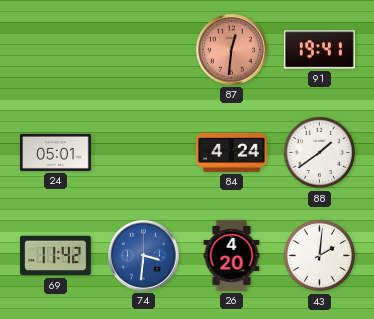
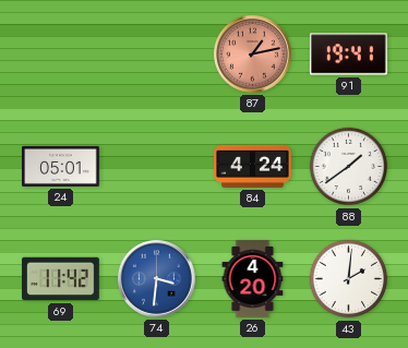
87: 12:31 -> 1:13 (253, 55)
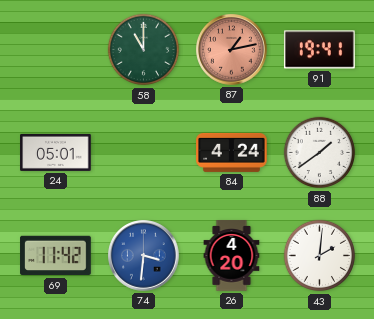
58: none -> 11:00 (144, 50)
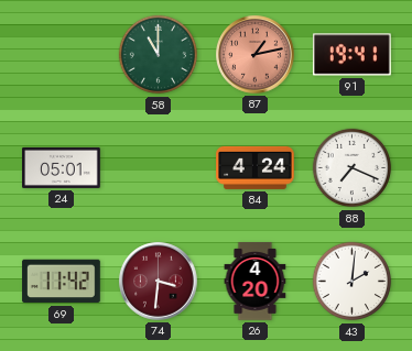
88: 1:39 -> 7:19 (353, 168)
74 dial: blue -> burgundy (159, 282)
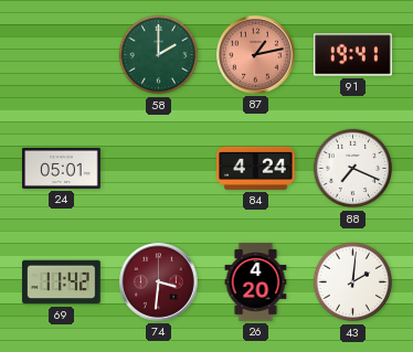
58: 11:00 -> 2:00 (159, 55)
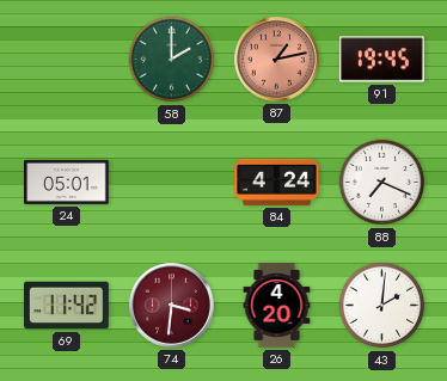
91: 19:41 -> 19:45 (382, 60)
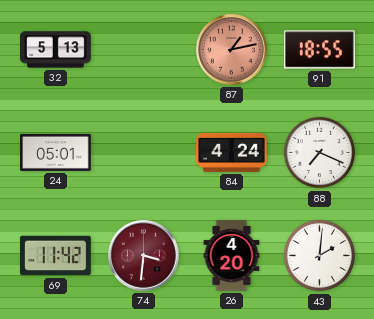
32: none -> 5:13 (56, 50)
58: 2:00 -> none (172, 60)
91: 19:45 -> 18:55 (320, 50)
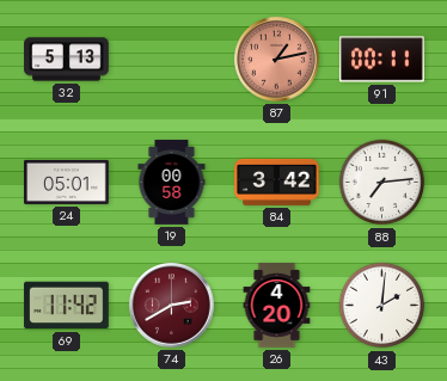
91: 18:55 -> 00:11 (382, 60)
19: none -> 00:58 (172, 183)
84: 4:24 -> 3:42 (277, 182)
88: 7:19 -> 7:14 (382, 183)
74: 3:31 -> 2:40 (172, 306)
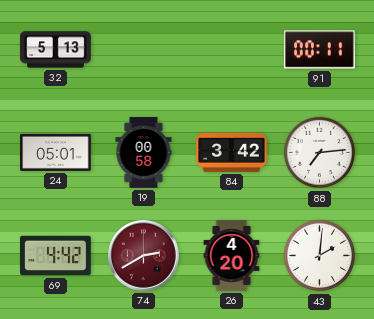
87: 1:13 -> none (277, 60)
69: 11:42 -> 4:42 (56, 256)
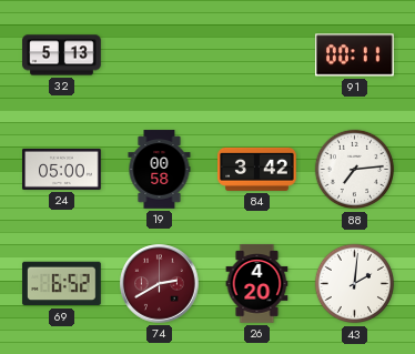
24: 05:01 -> 05:00 (62, 169)
69: 4:42 -> 6:52 (62, 284)
